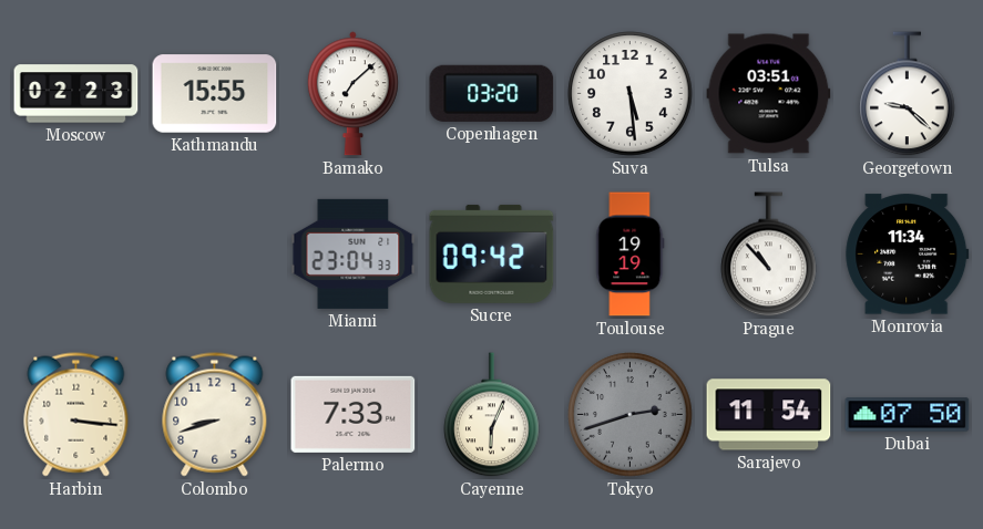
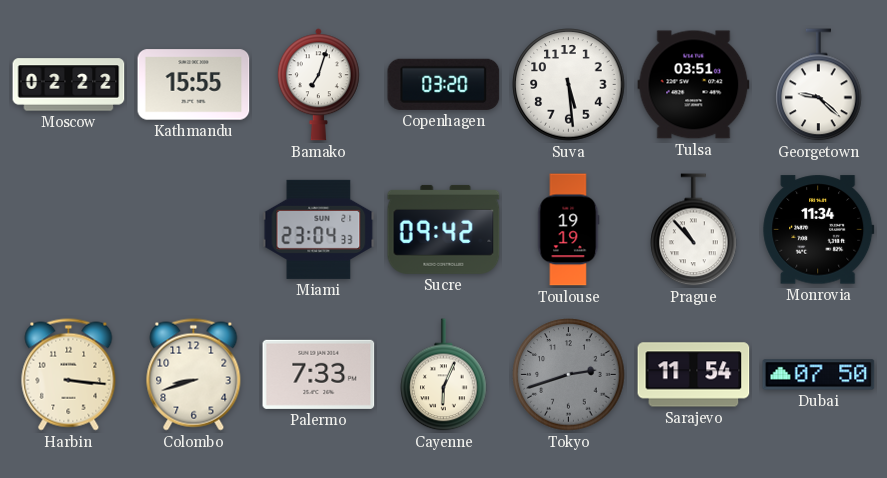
Moscow: 02:23 -> 02:22 (69, 85)
Bamako: 7:08 -> 7:03 (318, 85)
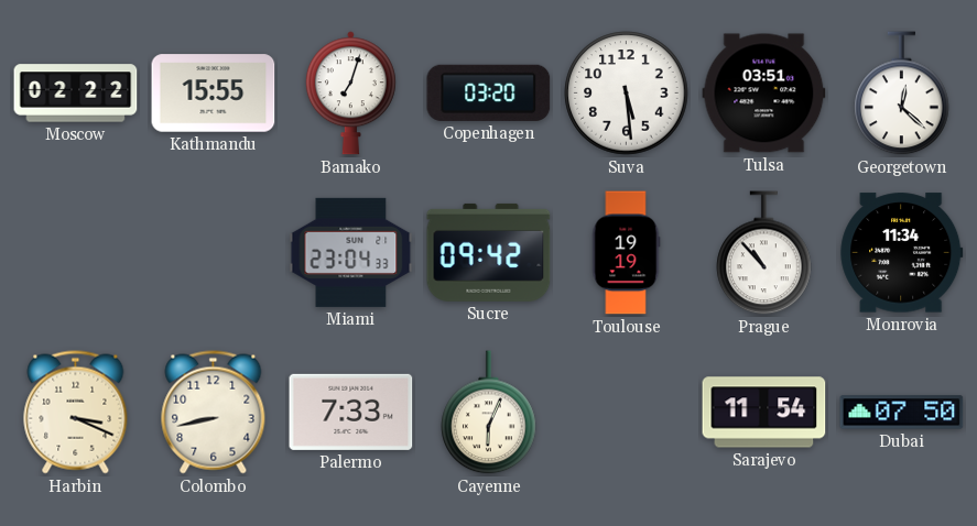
Georgetown: 9:22 -> 12:22 (902, 94)
Harbin: 3:16 -> 3:19 (76, 413)
Colombo: 8:42 -> 8:43 (214, 413)
Tokyo: 2:42 -> none (569, 375)
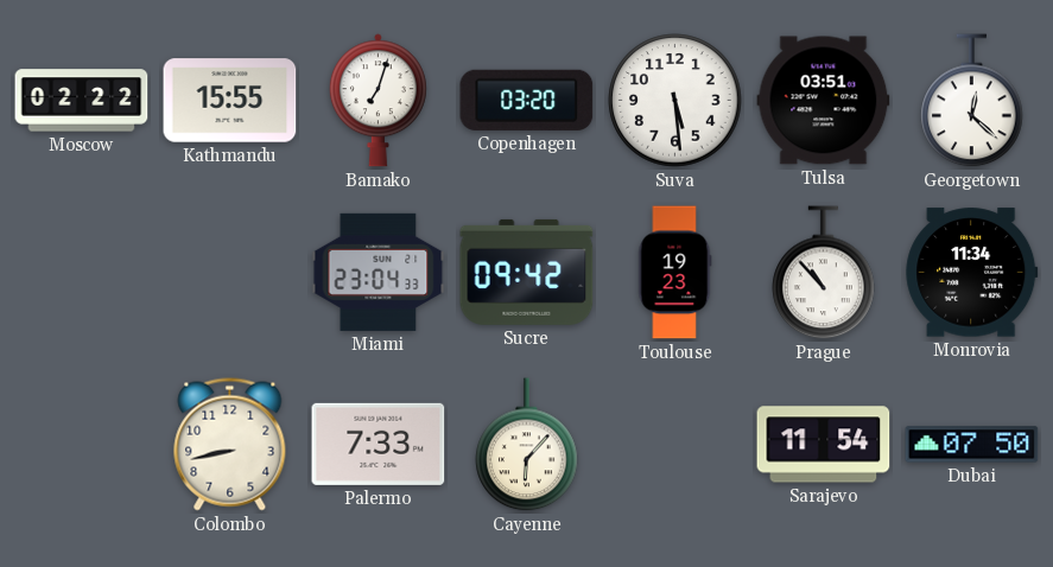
Toulouse: 19:19 -> 19:23 (674, 273)
Harbin: 3:19 -> none (76, 413)
Cayenne: 6:04 -> 6:07 (527, 445)
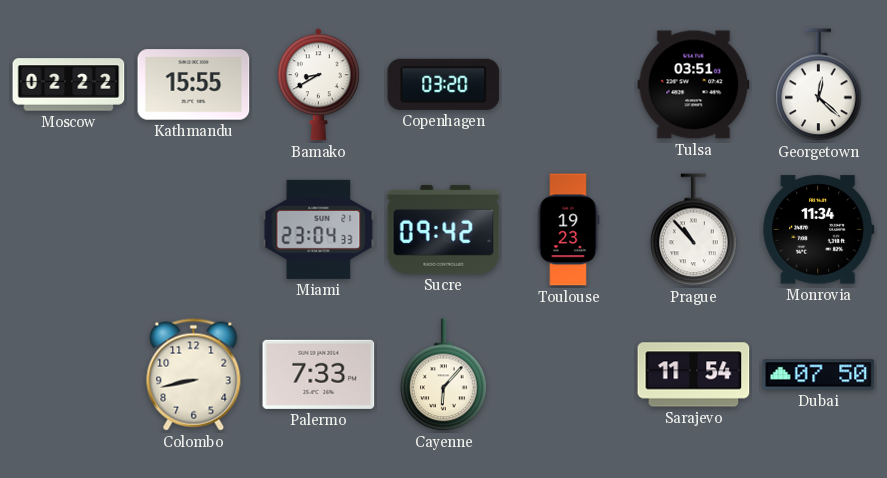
Bamako: 7:03 -> 8:40 (318, 85)
Suva: 5:29 -> none (675, 101)
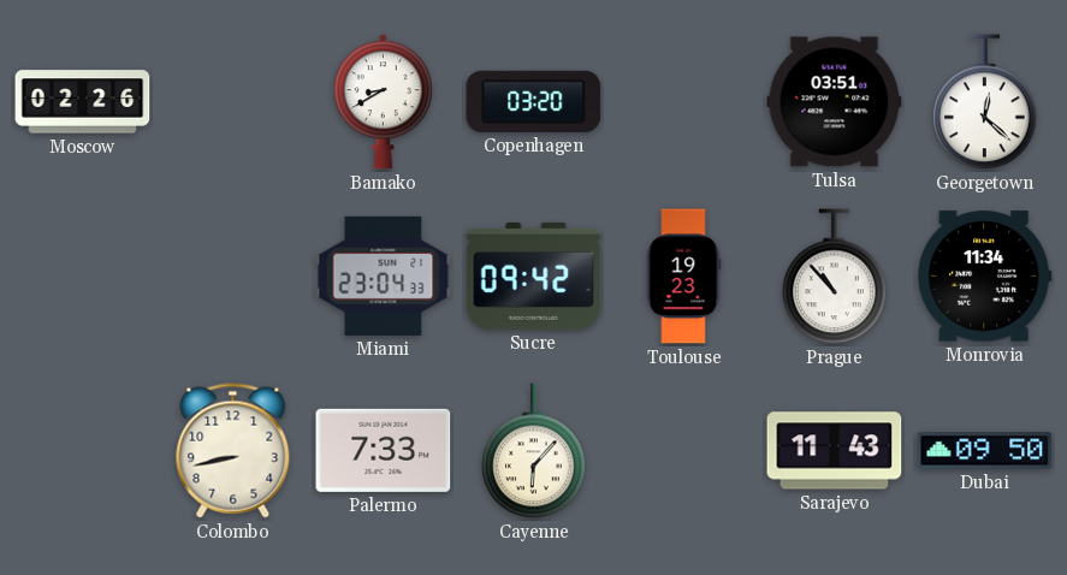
Moscow: 02:22 -> 02:26 (83, 102)
Kathmandu: 15:55 -> none (194, 85)
Sarajevo: 11:54 -> 11:43 (835, 451)
Dubai: 07:50 -> 09:50 (985, 451)
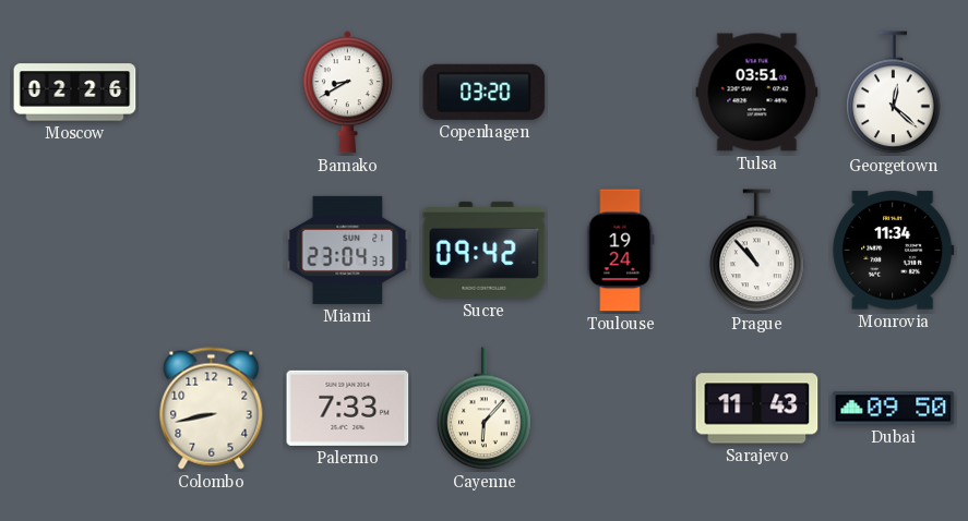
Toulouse: 19:23 -> 19:24 (620, 251)
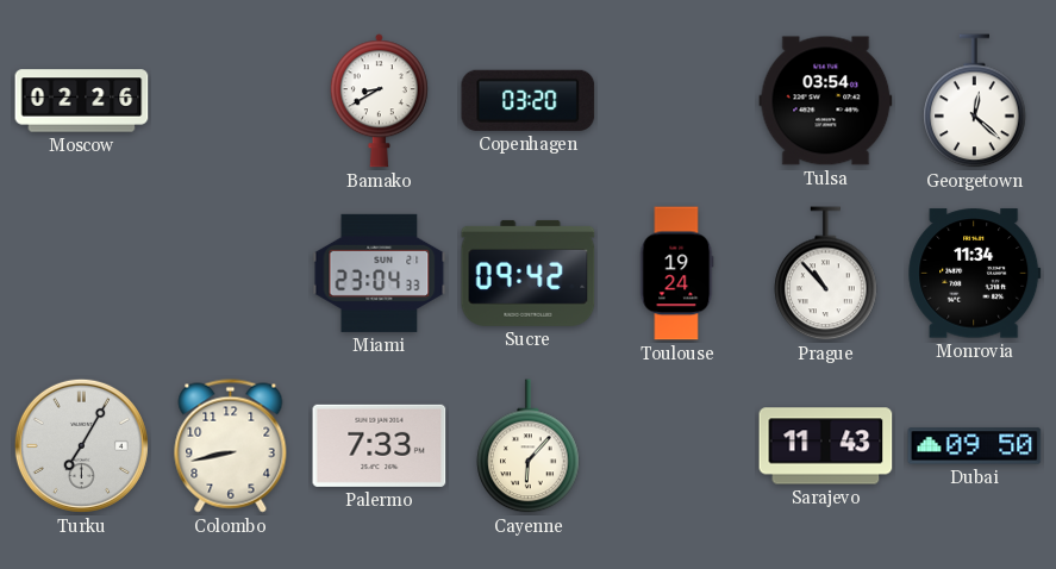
Tulsa: 03:51 -> 03:54 (826, 101)
Turku: none -> 7:05 (81, 445)
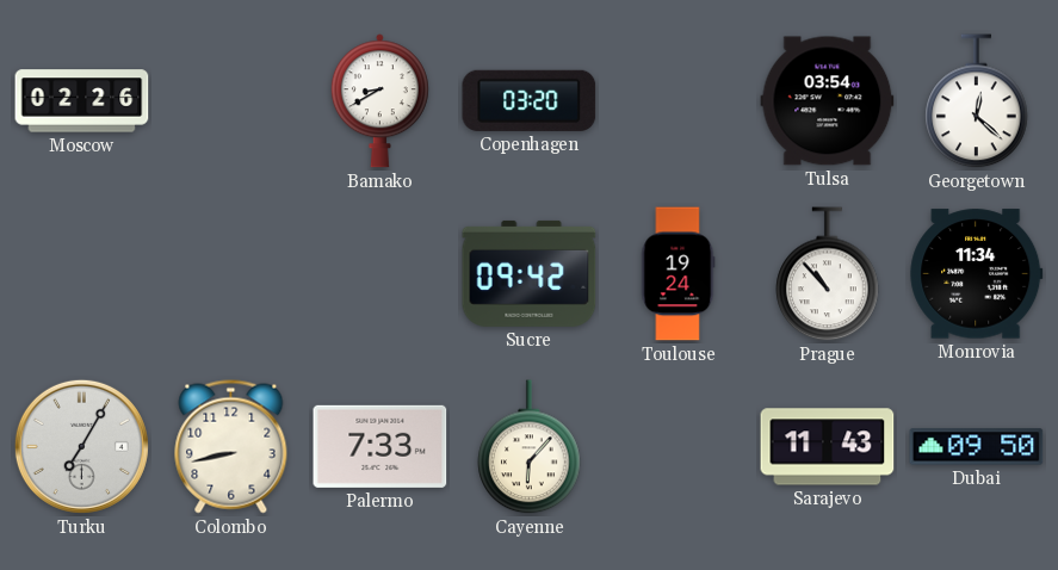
Miami: 23:04 -> none (380, 273)
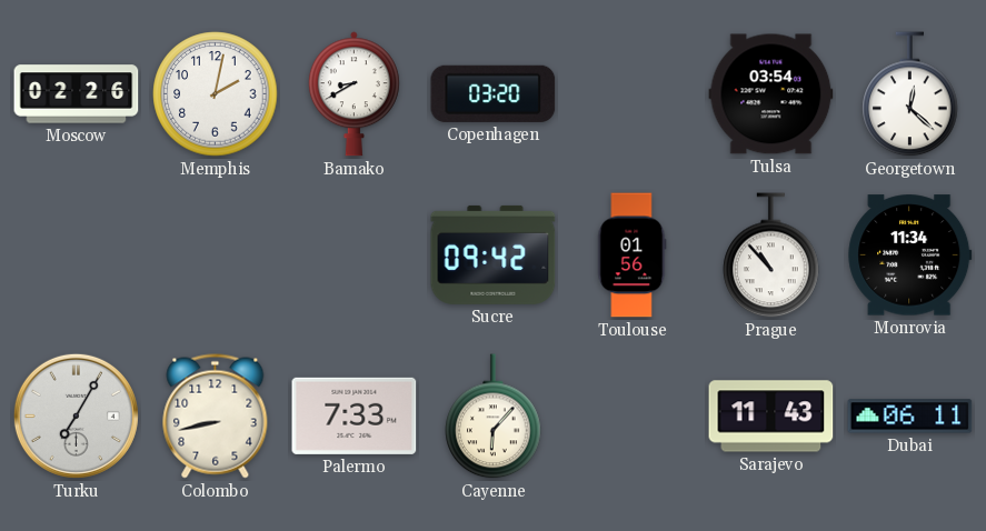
Memphis: none -> 2:02 (216, 94)
Toulouse: 19:24 -> 01:56 (631, 256)
Dubai: 09:50 -> 06:11 (910, 417)
